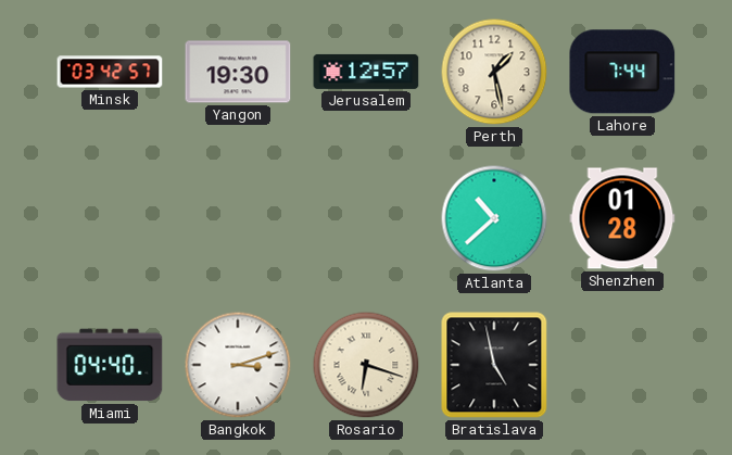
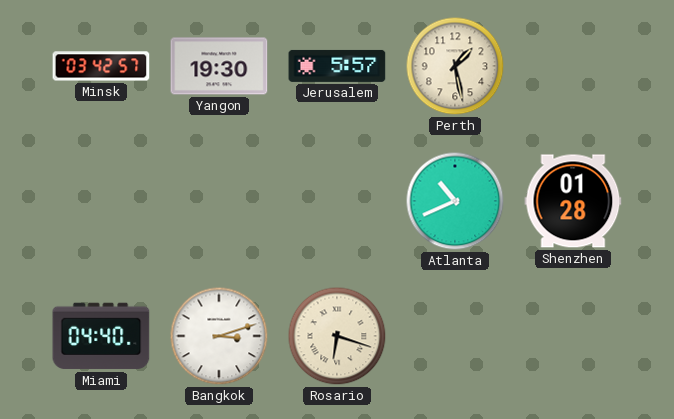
Jerusalem: 12:57 -> 5:57 (337, 66)
Lahore: 7:44 -> none (622, 72)
Atlanta: 10:38 -> 10:41 (455, 201)
Bratislava: 4:58 -> none (494, 365)
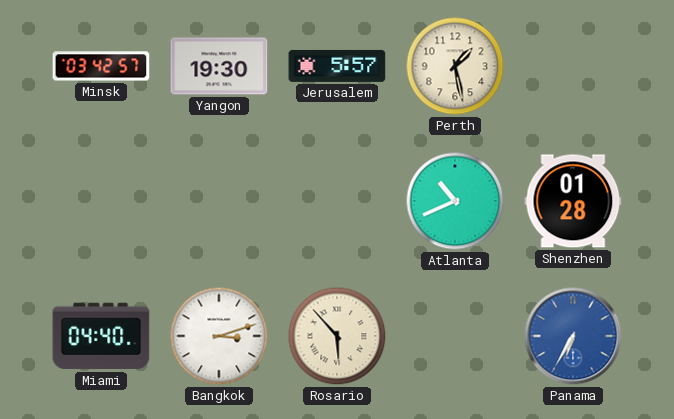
Rosario: 6:18 -> 5:53 (337, 336)
Panama: none -> 6:35 (573, 336)
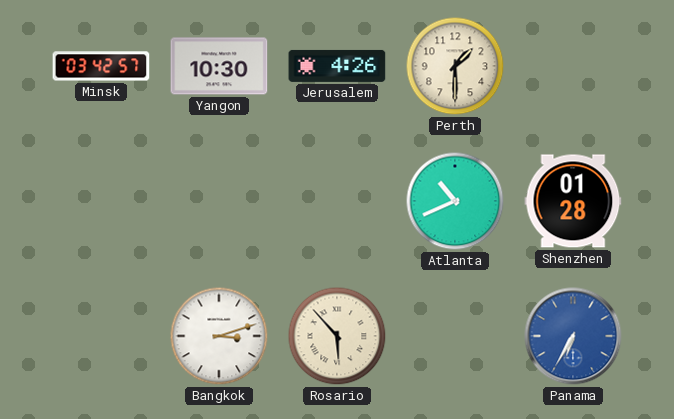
Yangon: 19:30 -> 10:30 (219, 66)
Jerusalem: 5:57 -> 4:26 (337, 66)
Perth: 1:28 -> 1:30 (455, 66)
Miami: 04:40 -> none (101, 336)
